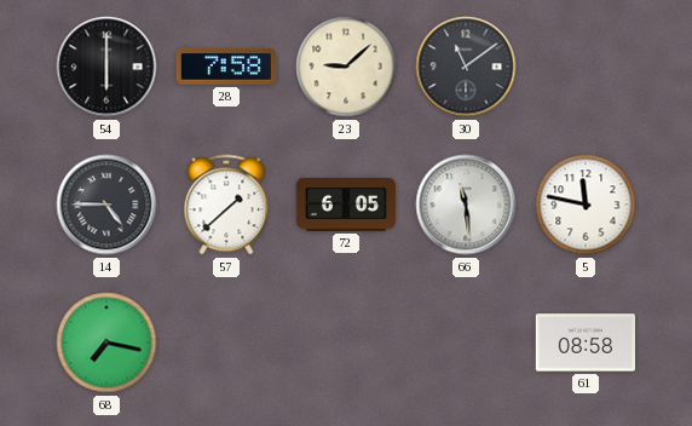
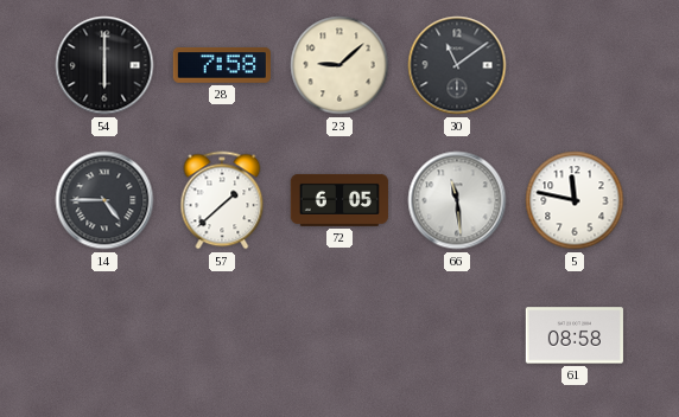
68: 7:17 -> none (106, 342)
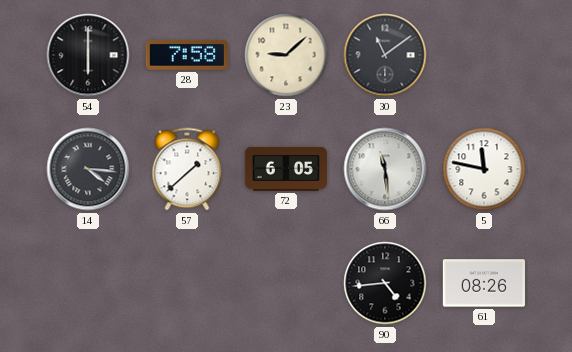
14: 4:45 -> 4:16 (88, 169)
90: none -> 4:44 (385, 283)
61: 08:58 -> 08:26 (484, 283)
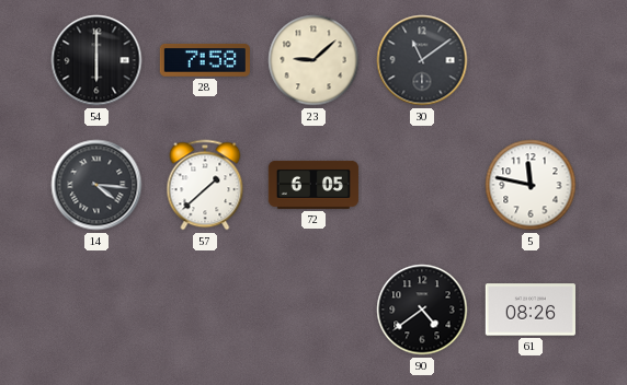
66: 11:29 -> none (385, 169)
90: 4:44 -> 4:39 (422, 310)
